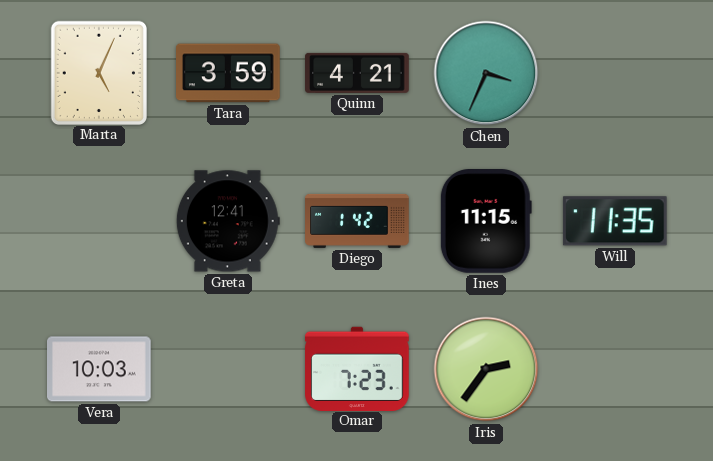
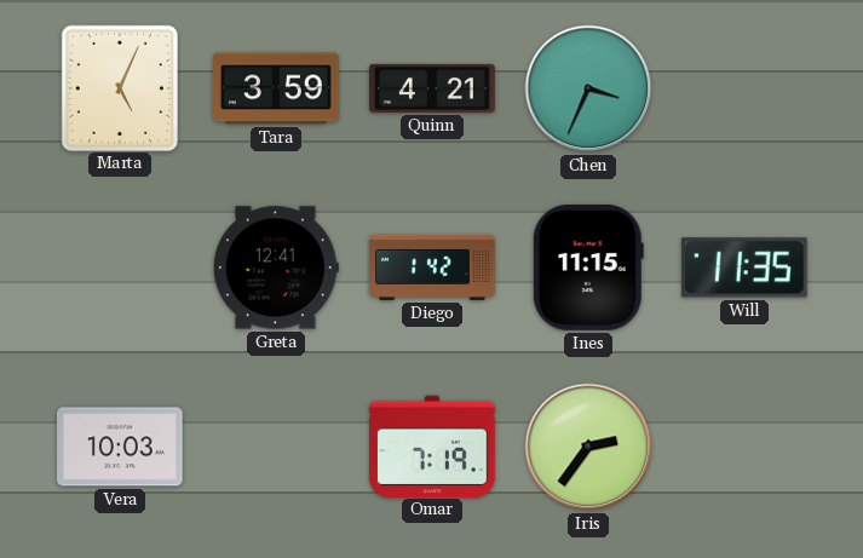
Omar: 7:23 -> 7:19 (432, 445)
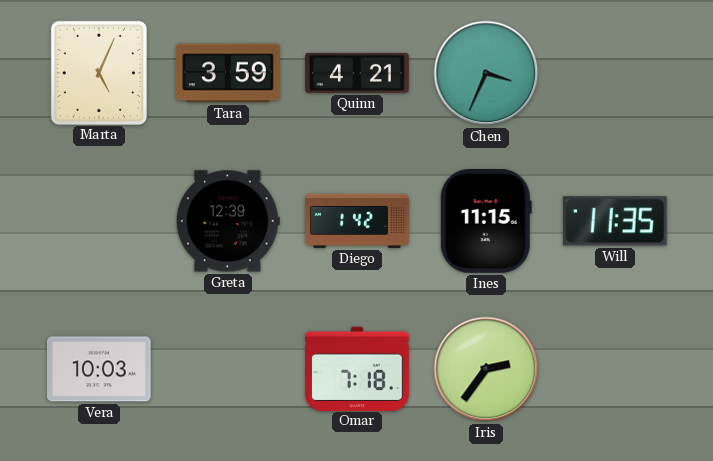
Greta: 12:41 -> 12:39 (228, 221)
Omar: 7:19 -> 7:18 (357, 368)
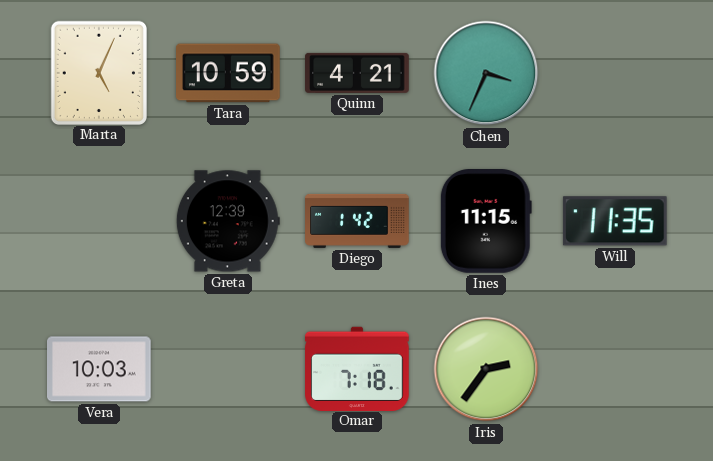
Tara: 3:59 -> 10:59 (228, 73)
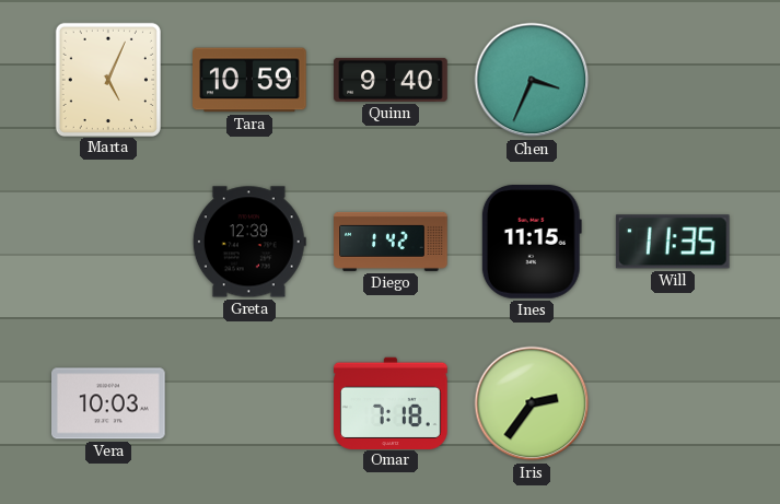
Quinn: 4:21 -> 9:40 (391, 80)
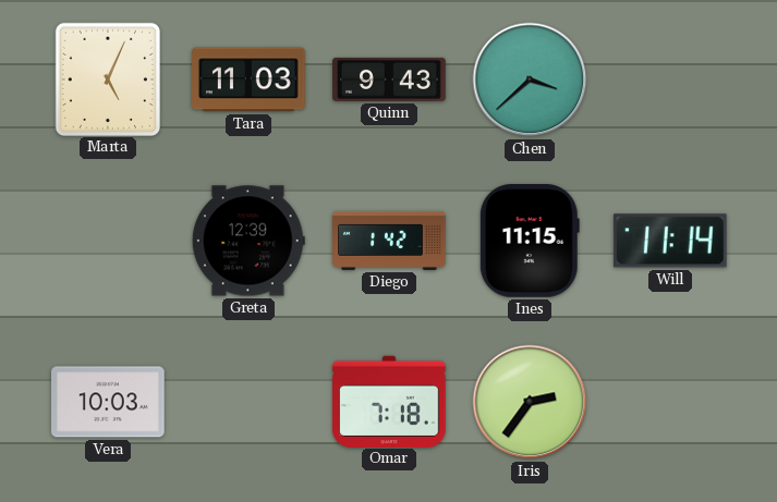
Tara: 10:59 -> 11:03 (248, 79)
Quinn: 9:40 -> 9:43 (389, 79)
Chen: 3:34 -> 3:38 (530, 79)
Will: 11:35 -> 11:14 (670, 241)
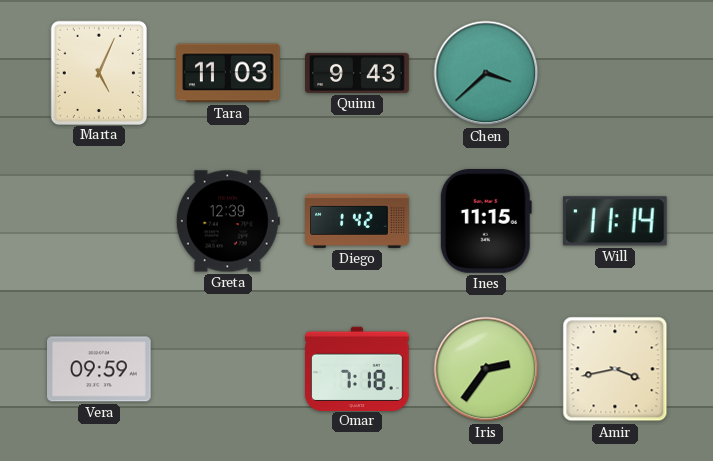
Vera: 10:03 -> 09:59 (100, 369)
Amir: none -> 3:43 (615, 369)
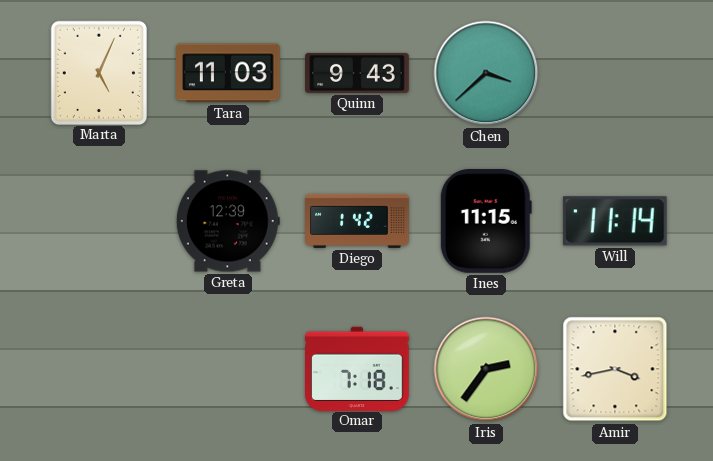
Vera: 09:59 -> none (100, 369)
